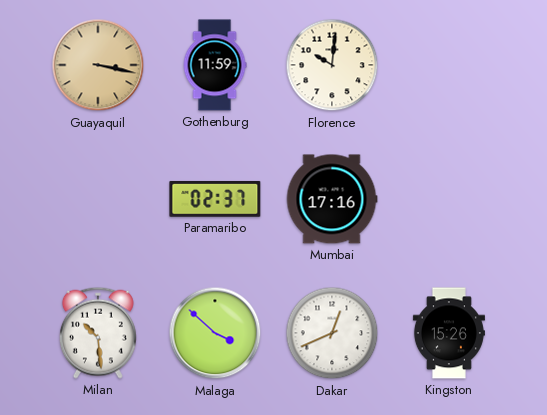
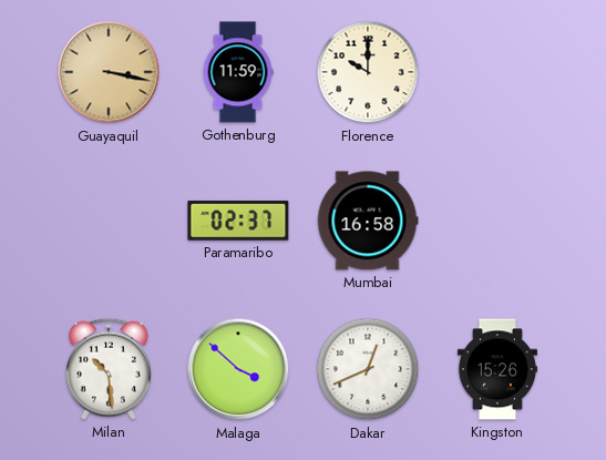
Florence: 10:01 -> 10:00 (368, 72)
Mumbai: 17:16 -> 16:58 (368, 221)
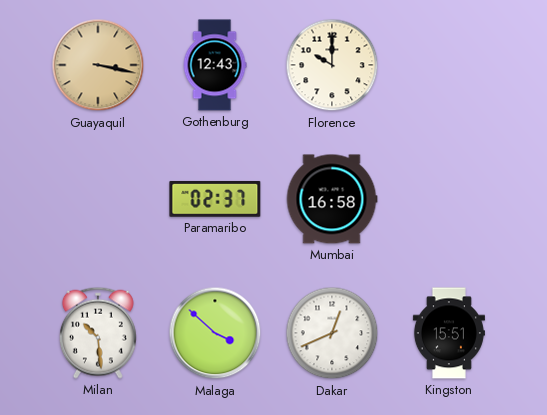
Gothenburg: 11:59 -> 12:43 (215, 65)
Kingston: 15:26 -> 15:51 (449, 333)
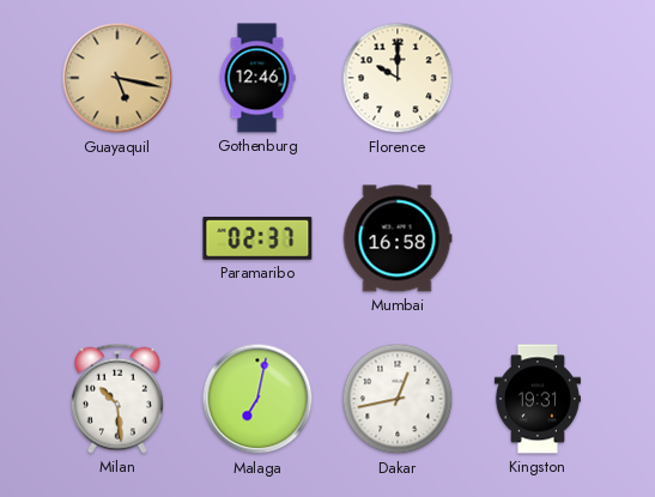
Guayaquil: 3:17 -> 5:17 (117, 78)
Gothenburg: 12:43 -> 12:46 (257, 78)
Malaga: 3:52 -> 7:02 (257, 399)
Dakar: 12:41 -> 12:43 (398, 399)
Kingston: 15:51 -> 19:31 (538, 399)
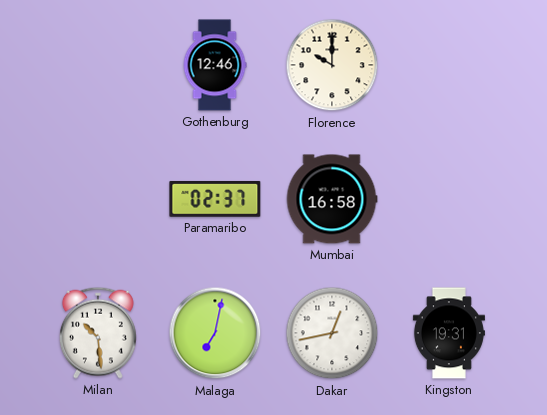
Guayaquil: 5:17 -> none (117, 78)
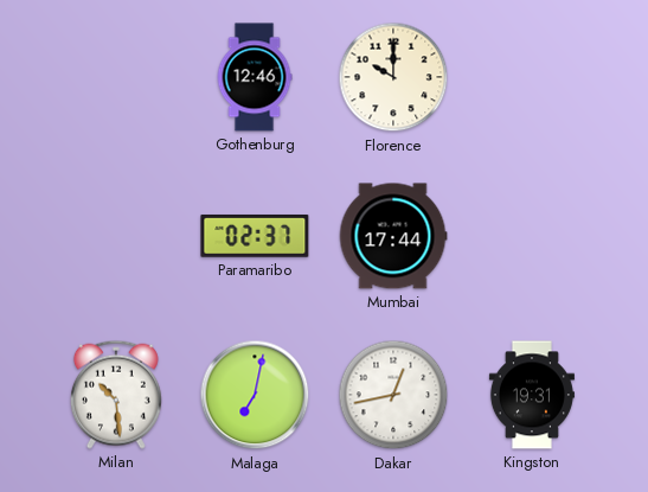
Mumbai: 16:58 -> 17:44 (393, 236)
